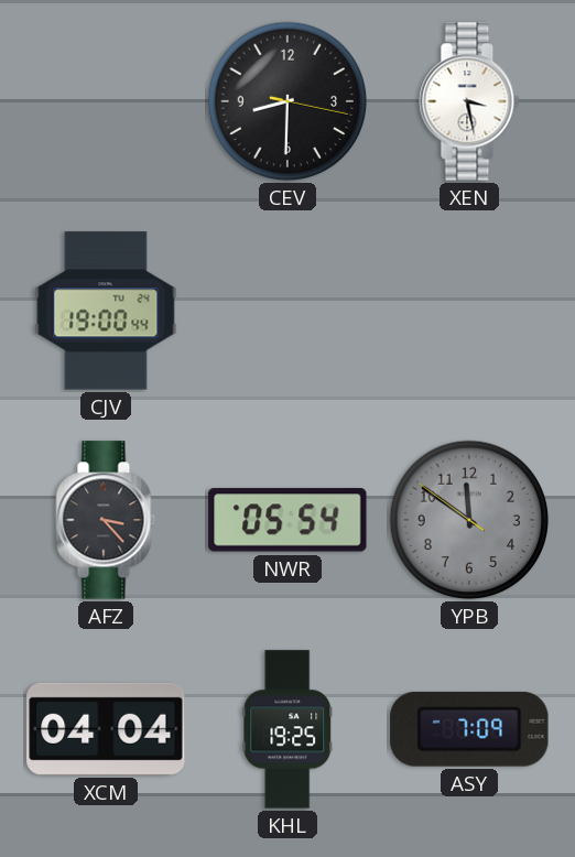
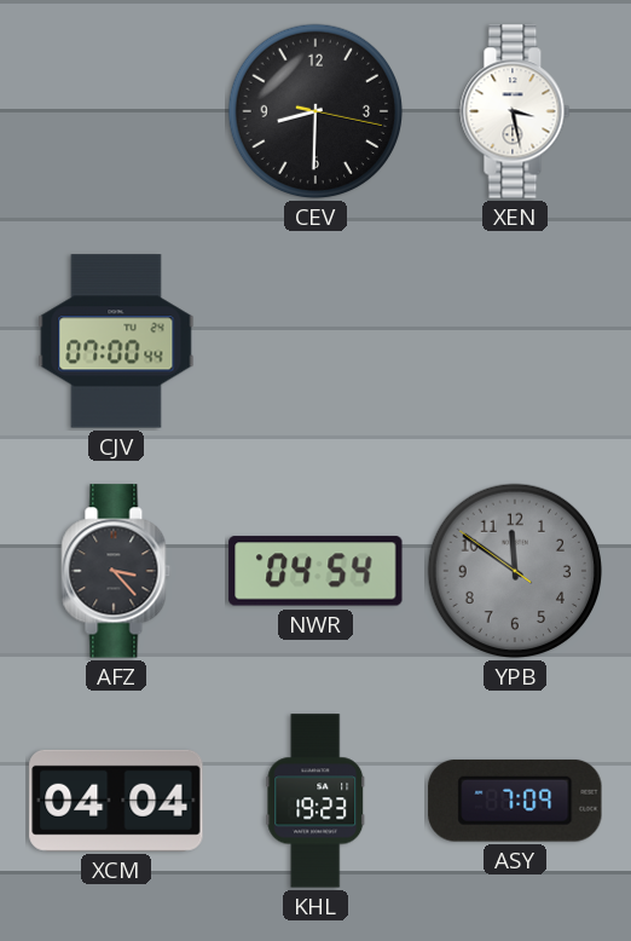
CJV: 19:00 -> 07:00 (116, 341)
NWR: 05:54 -> 04:54 (315, 571)
KHL: 19:25 -> 19:23 (315, 801)
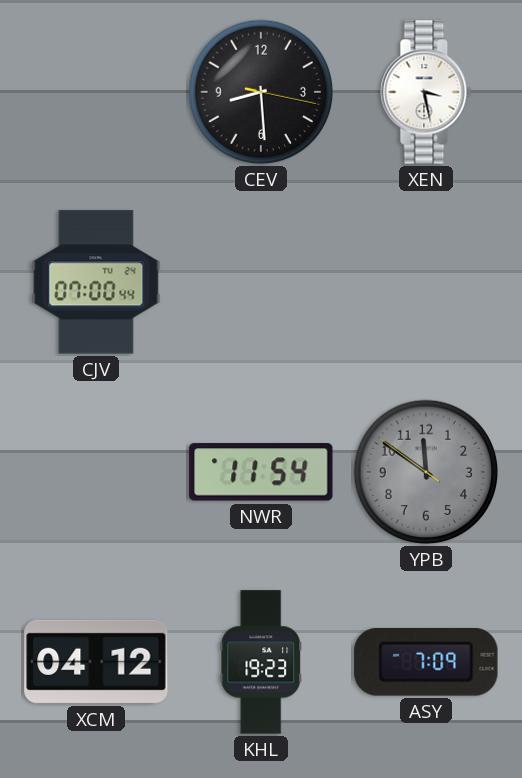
CEV: 8:30 -> 8:29 (261, 92)
AFZ: 3:23 -> none (116, 571)
NWR: 04:54 -> 11:54 (261, 472)
XCM: 04:04 -> 04:12 (96, 662)
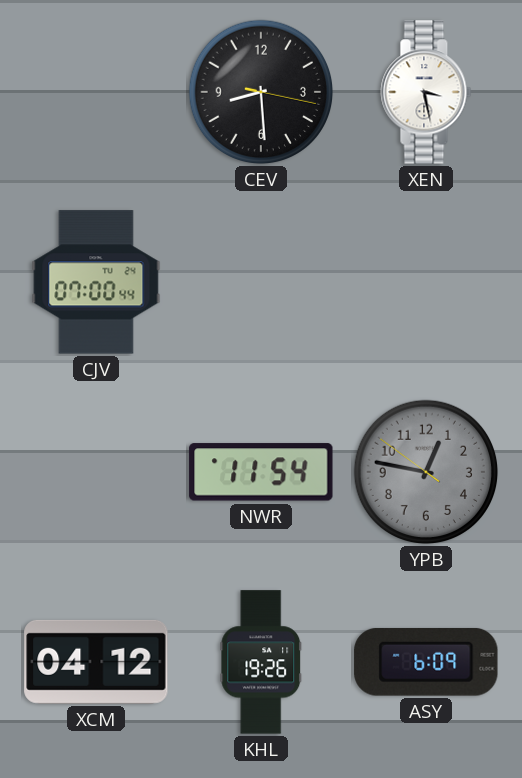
YPB: 11:50 -> 12:46 (426, 472)
KHL: 19:23 -> 19:26 (261, 662)
ASY: 7:09 -> 6:09 (426, 662)
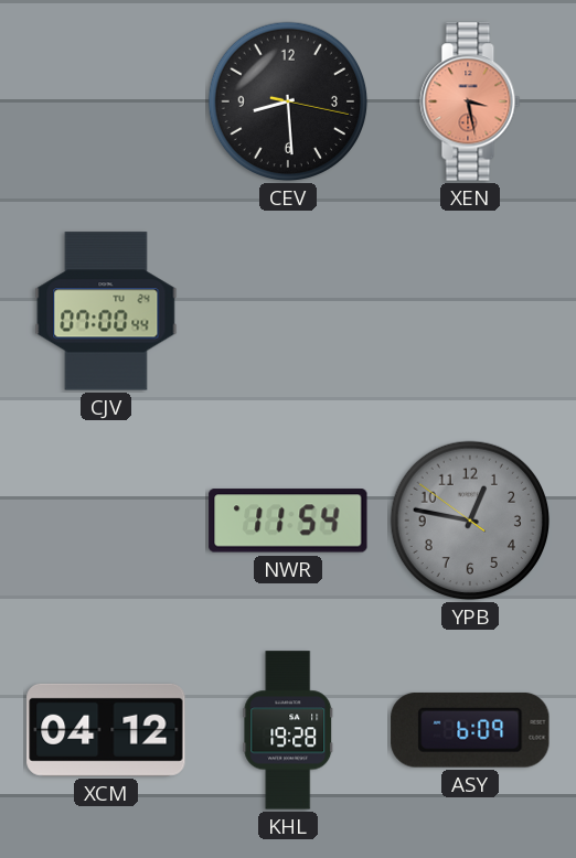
XEN dial: white -> salmon (470, 101)
KHL: 19:26 -> 19:28 (288, 730)
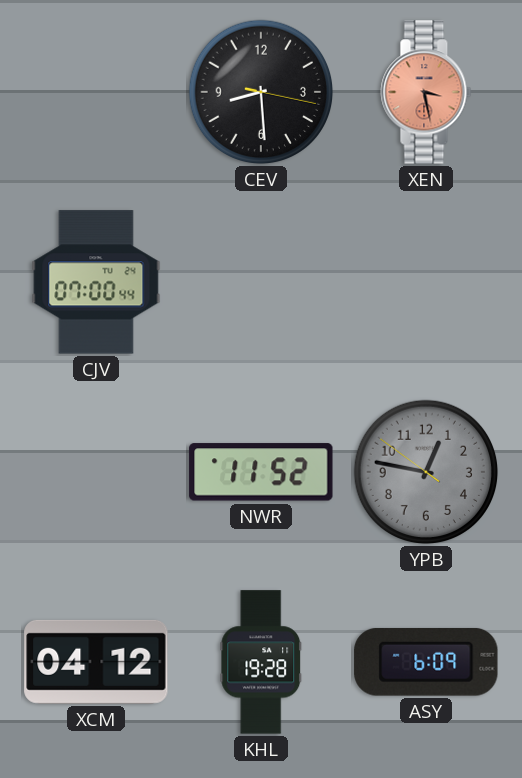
NWR: 11:54 -> 11:52 (261, 472)
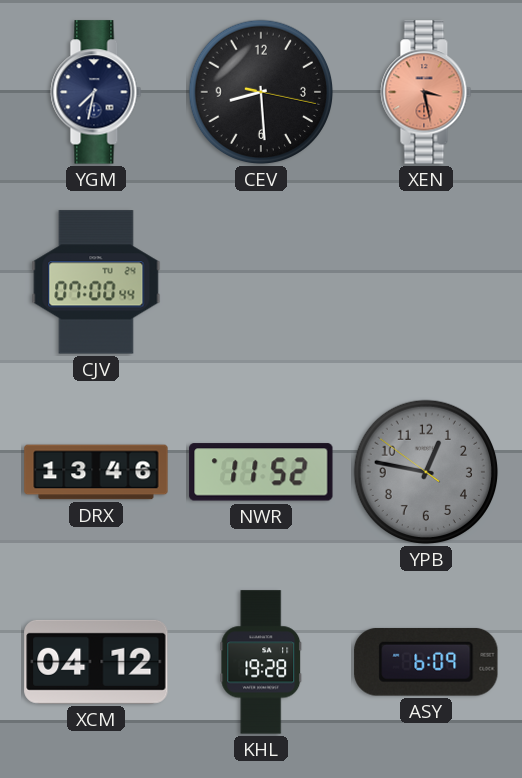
YGM: none -> 7:32 (96, 92)
DRX: none -> 13:46 (96, 472)
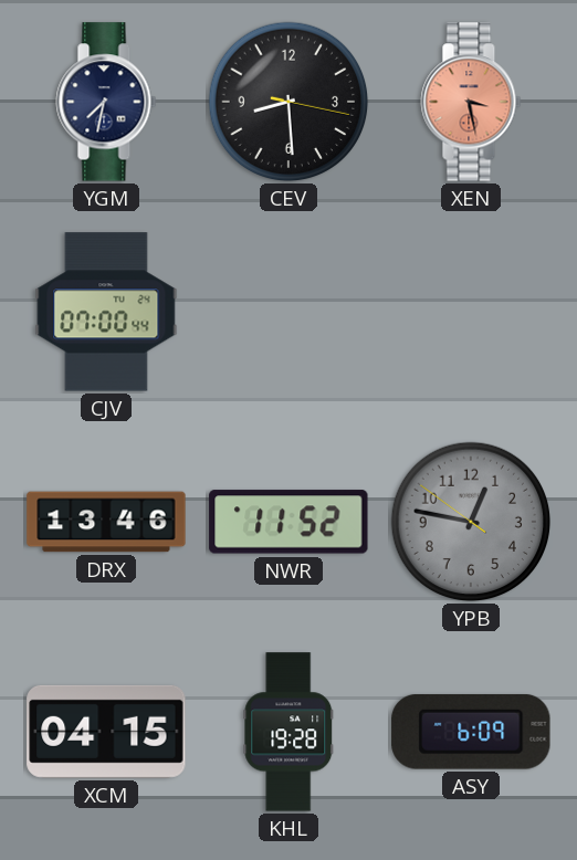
XCM: 04:12 -> 04:15 (106, 732)
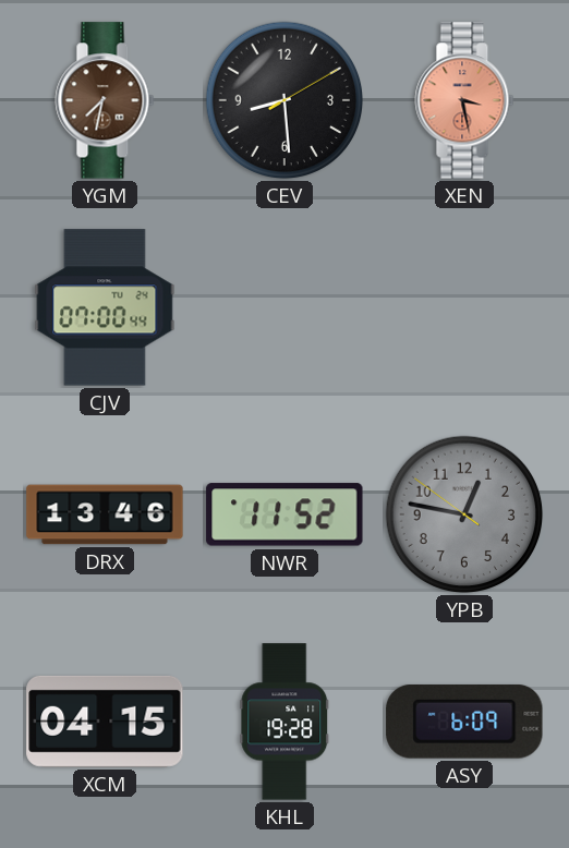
YGM dial: navy -> brown (105, 100)
CEV: 8:29:17 -> 8:29:10 (284, 100)
